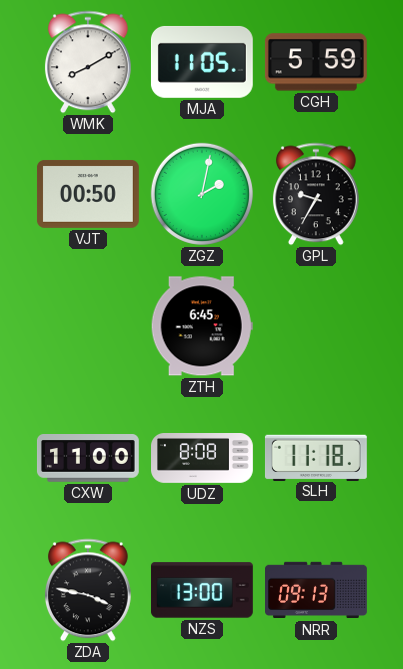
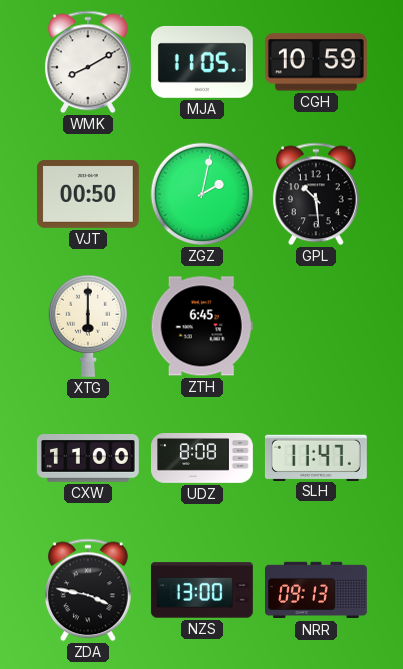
CGH: 5:59 -> 10:59 (316, 62)
GPL: 9:35 -> 10:29 (316, 194)
XTG: none -> 6:00 (88, 326)
SLH: 11:18 -> 11:47 (316, 457)
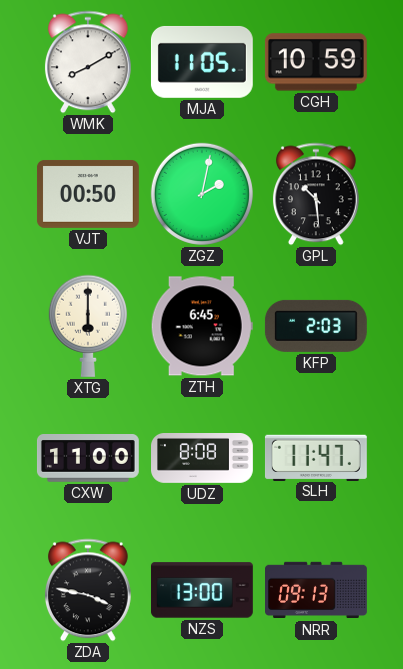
KFP: none -> 2:03 (316, 326)
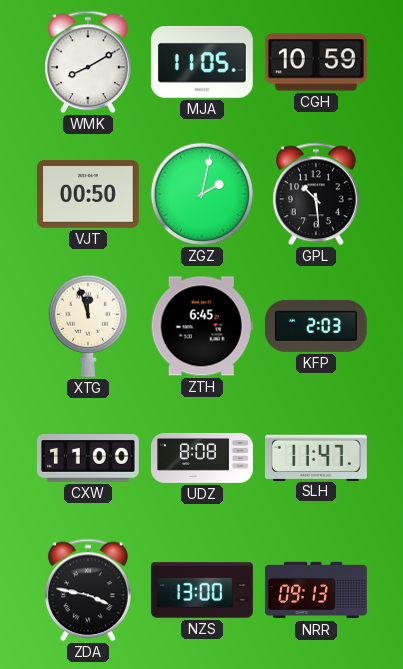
XTG: 6:00 -> 11:57 (88, 326)
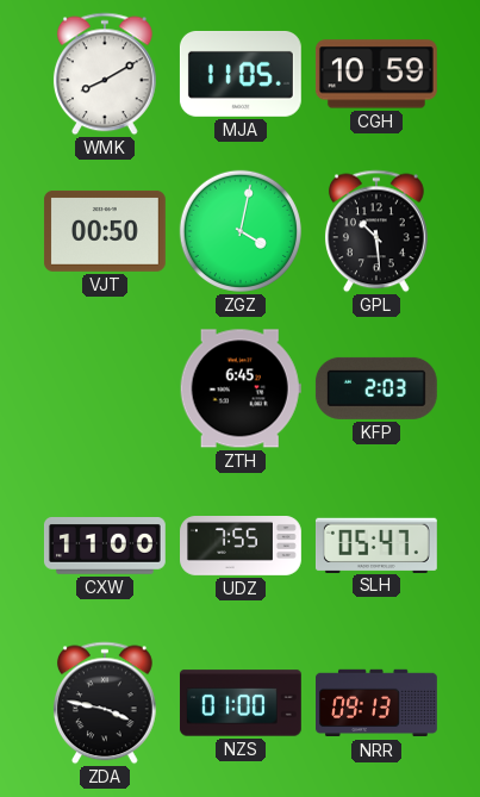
ZGZ: 2:02 -> 4:02 (241, 231)
XTG: 11:57 -> none (88, 326)
UDZ: 8:08 -> 7:55 (242, 547)
SLH: 11:47 -> 05:47 (376, 544)
NZS: 13:00 -> 01:00 (241, 703)
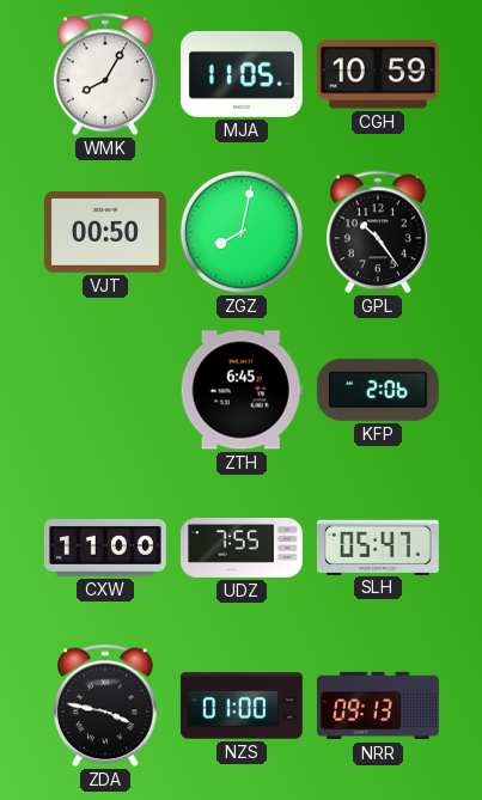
WMK: 8:10 -> 8:05 (105, 74)
ZGZ: 4:02 -> 8:02 (242, 232)
GPL: 10:29 -> 10:24 (378, 232)
KFP: 2:03 -> 2:06 (378, 390)
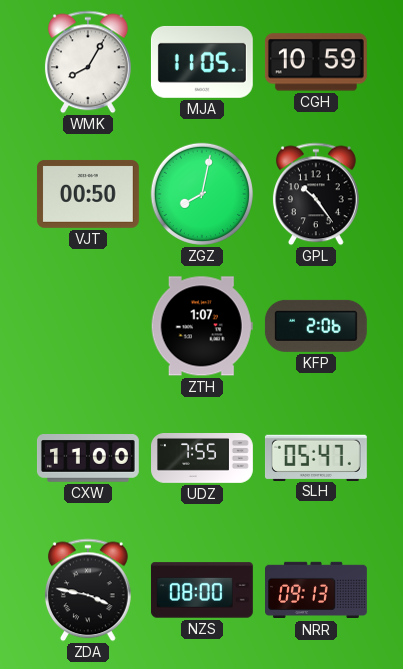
ZTH: 6:45 -> 1:07 (202, 326)
NZS: 01:00 -> 08:00 (202, 590)
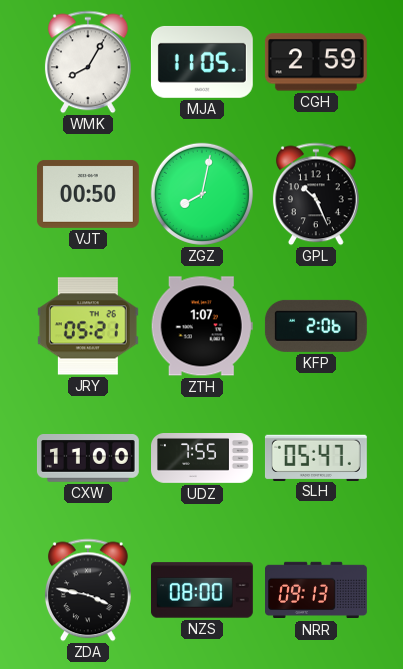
CGH: 10:59 -> 2:59 (316, 62)
GPL: 10:24 -> 10:26 (316, 194)
JRY: none -> 05:21 (88, 326)
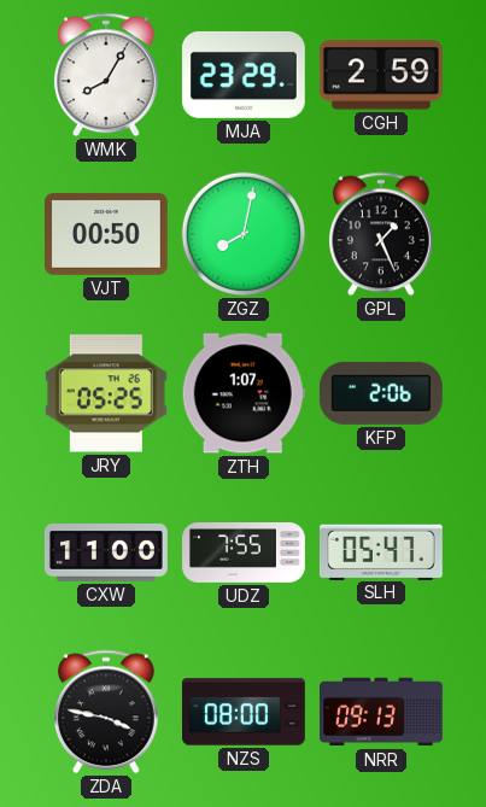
MJA: 11:05 -> 23:29 (244, 75)
GPL: 10:26 -> 1:26 (381, 234)
JRY: 05:21 -> 05:25 (106, 393)
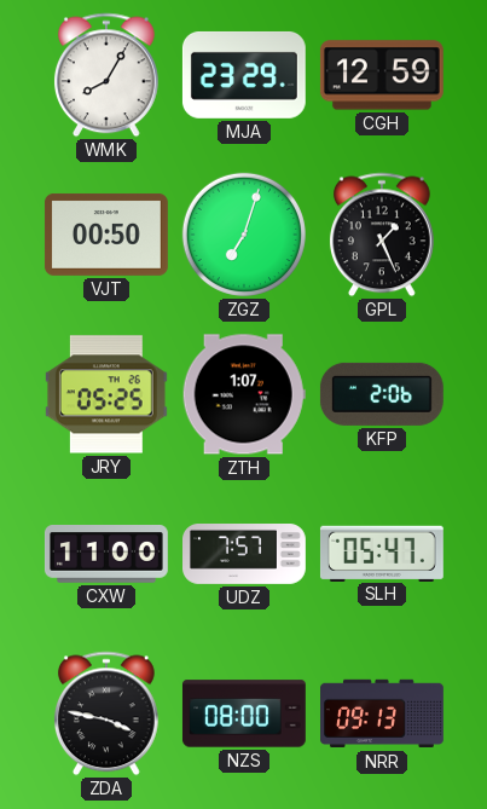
CGH: 2:59 -> 12:59 (382, 75)
ZGZ: 8:02 -> 7:03 (244, 235)
UDZ: 7:55 -> 7:57 (245, 555)
